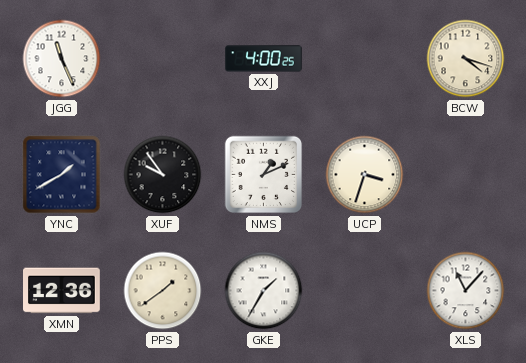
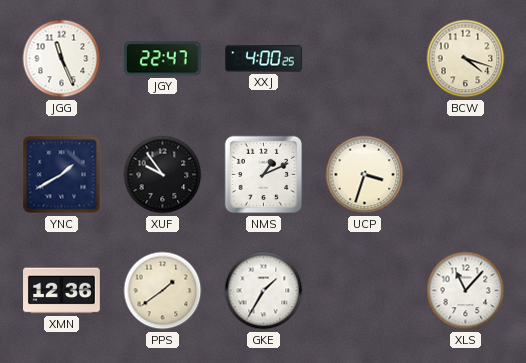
JGY: none -> 22:47 (163, 59)
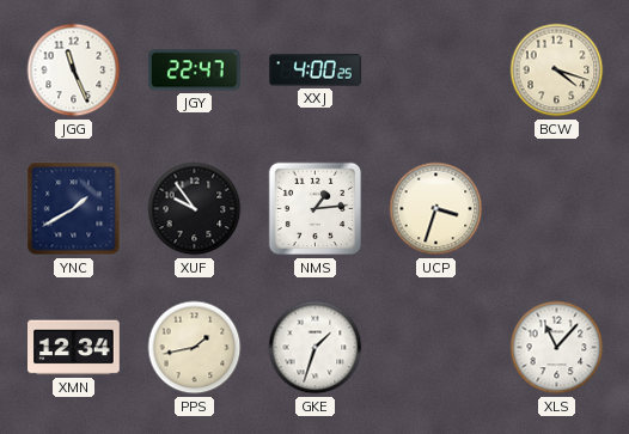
NMS: 1:11 -> 1:14 (316, 209)
XMN: 12:36 -> 12:34 (74, 348)
PPS: 1:39 -> 1:43 (195, 348)
GKE: 1:35 -> 1:33 (316, 348)
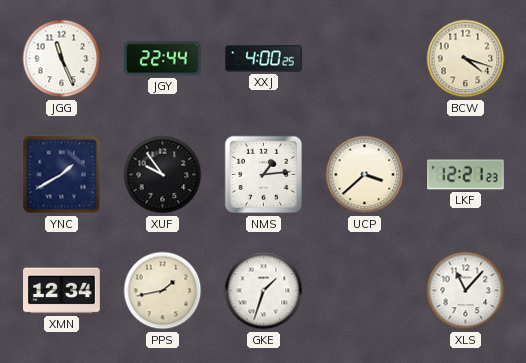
JGY: 22:47 -> 22:44 (163, 59)
UCP: 3:33 -> 3:38 (365, 175)
LKF: none -> 12:21 (466, 175)
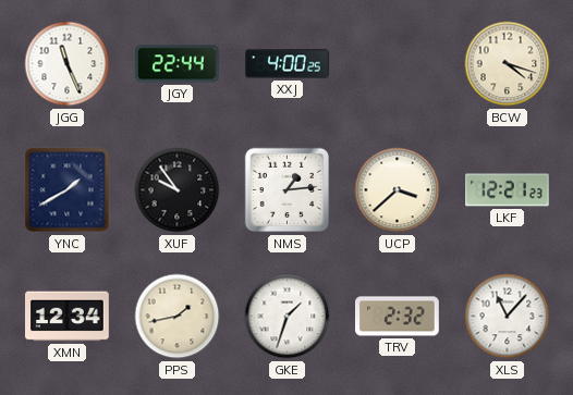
TRV: none -> 2:32 (398, 317)
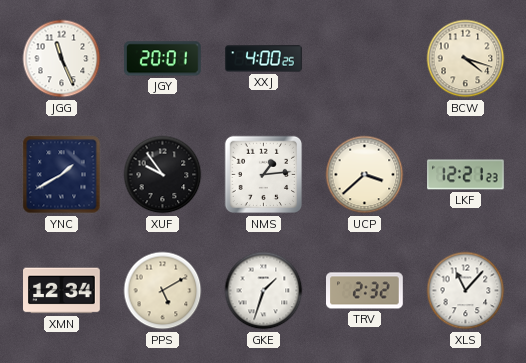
JGY: 22:44 -> 20:01 (163, 59)
PPS: 1:43 -> 5:10 (163, 291)
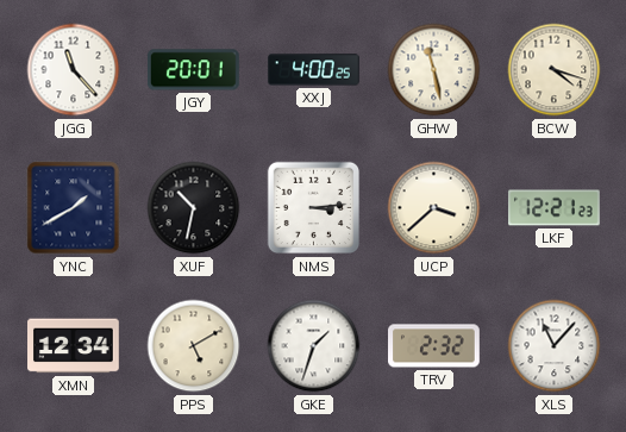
JGG: 11:26 -> 11:23 (74, 70)
GHW: none -> 11:28 (434, 70)
XUF: 9:54 -> 10:32 (194, 208)
NMS: 1:14 -> 3:14 (314, 208)
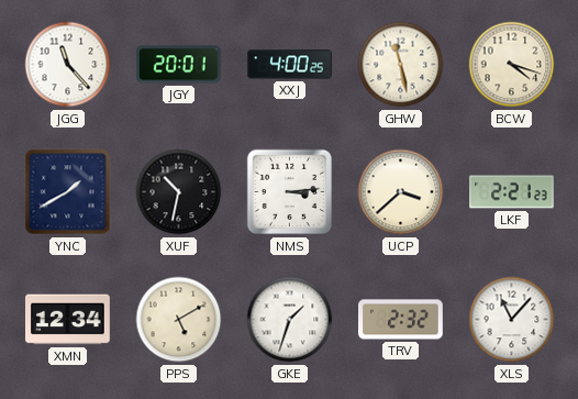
LKF: 12:21 -> 2:21 (512, 192)
